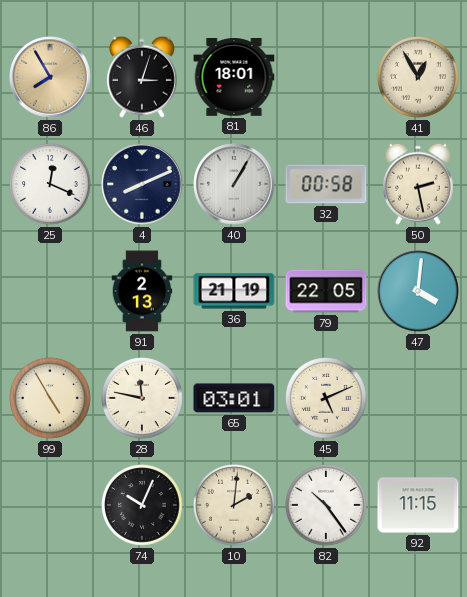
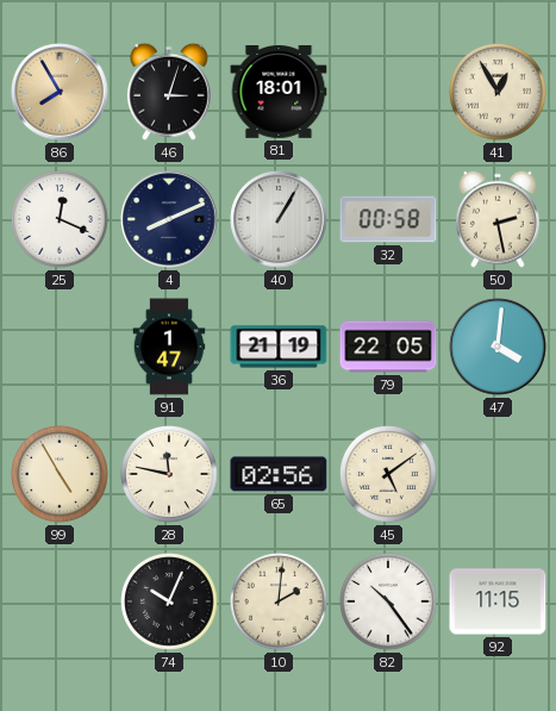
91: 2:13 -> 1:47 (169, 347)
65: 03:01 -> 02:56 (279, 474)
45: 5:11 -> 5:09 (389, 475)
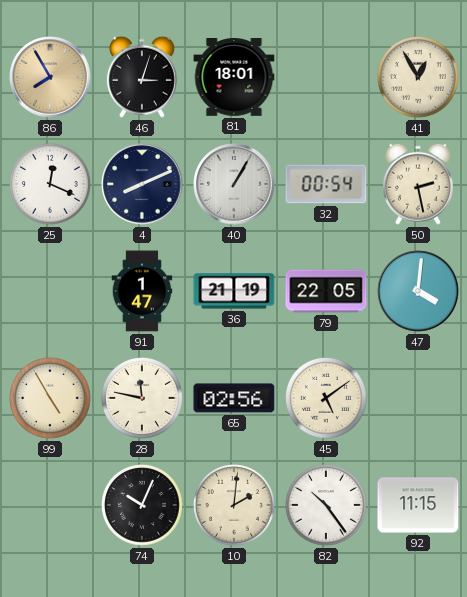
32: 00:58 -> 00:54 (326, 184)
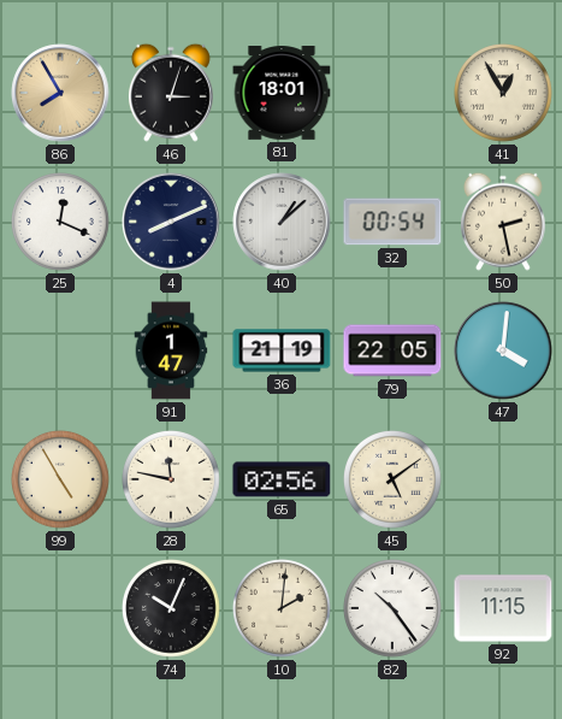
40: 1:05 -> 1:08 (282, 222)
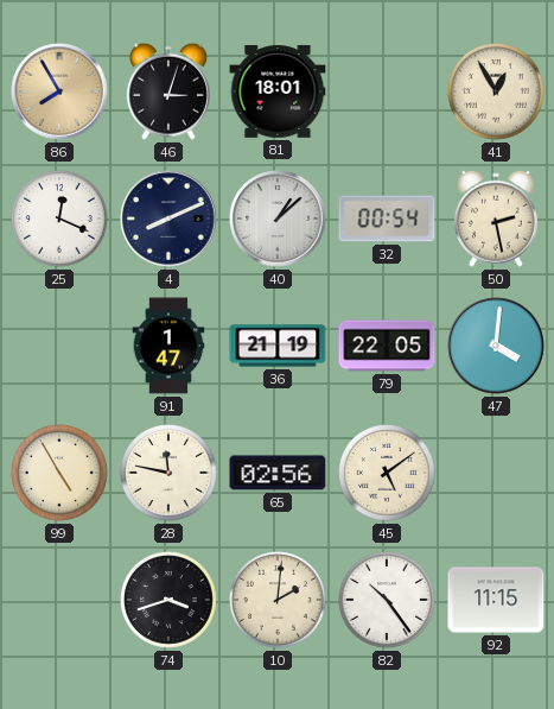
74: 10:04 -> 3:42 (170, 601)
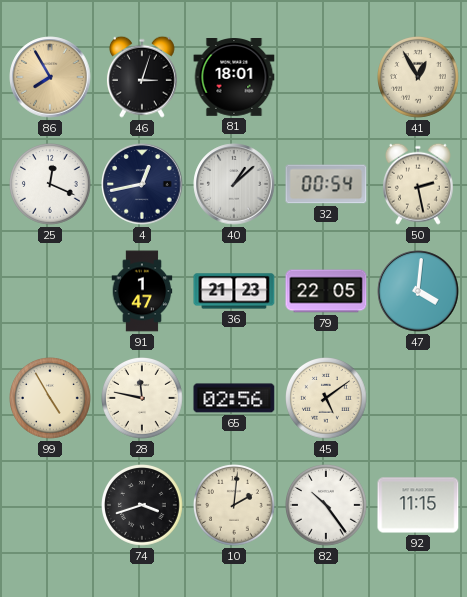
4: 8:11 -> 12:43 (142, 184)
36: 21:19 -> 21:23 (234, 291)
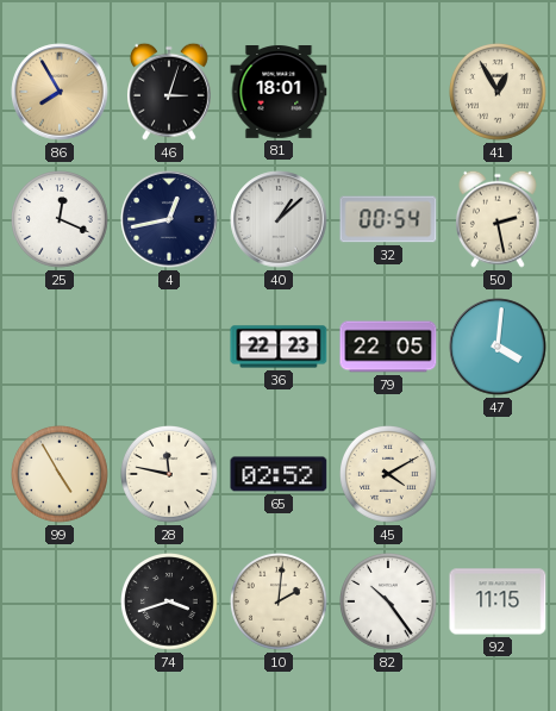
91: 1:47 -> none (142, 291)
36: 21:23 -> 22:23 (279, 347)
65: 02:56 -> 02:52 (279, 474)
45: 5:09 -> 4:10 (389, 475)
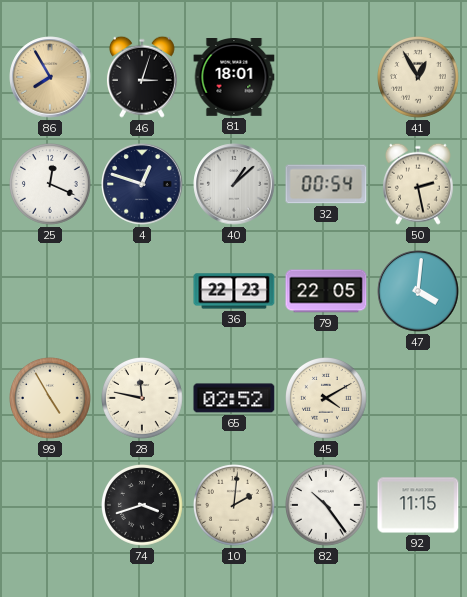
4: 12:43 -> 12:48 (142, 184)
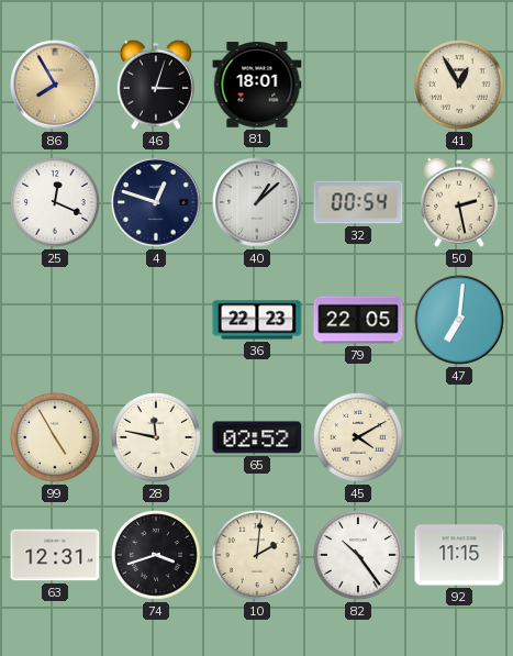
47: 4:01 -> 7:01 (459, 320)
63: none -> 12:31 (55, 555)
